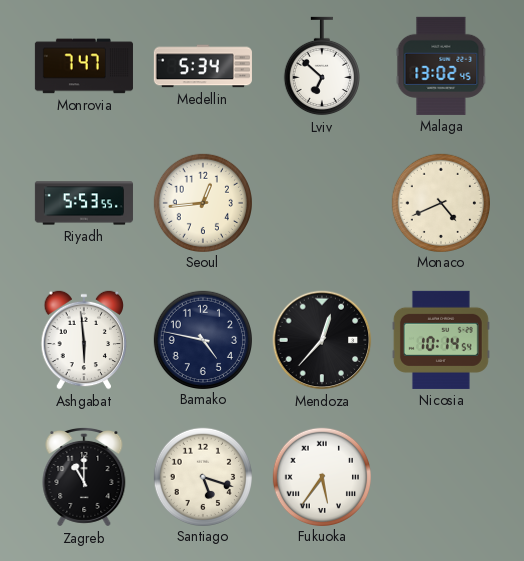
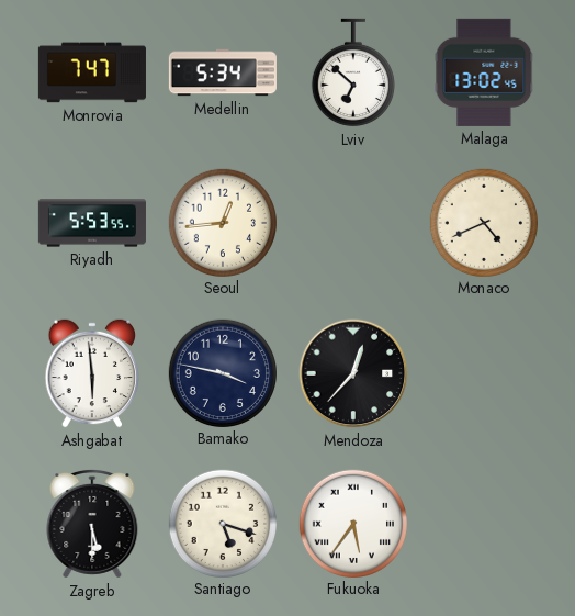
Bamako: 4:47 -> 3:47 (222, 372)
Nicosia: 10:14 -> none (441, 340)
Zagreb: 11:00 -> 5:30 (92, 524)
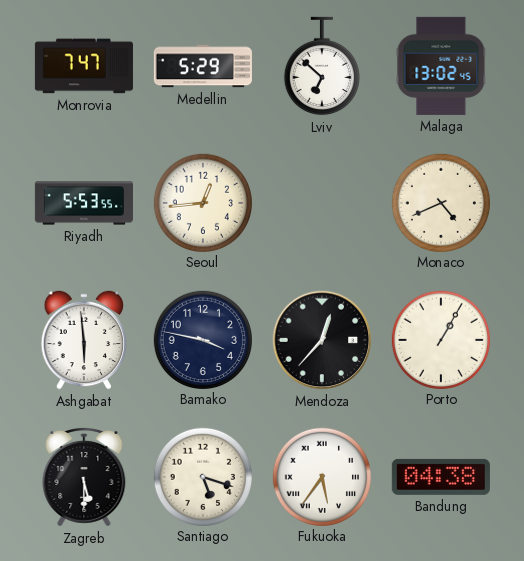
Medellin: 5:34 -> 5:29 (203, 66)
Porto: none -> 1:05 (440, 339)
Bandung: none -> 04:38 (441, 477)
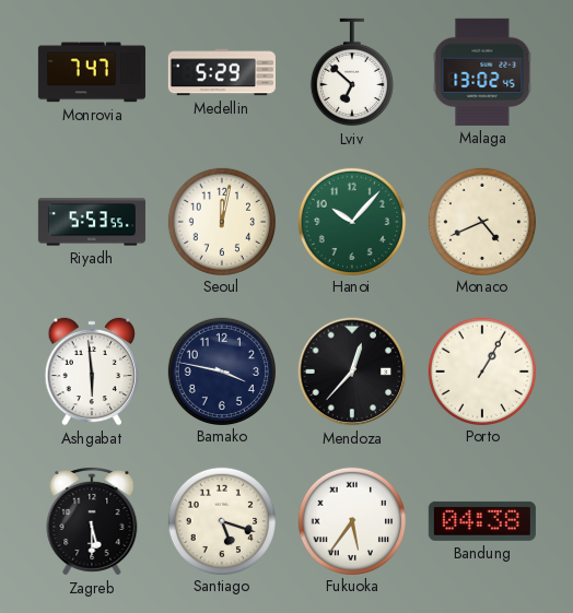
Seoul: 12:44 -> 12:02 (221, 221)
Hanoi: none -> 10:07 (351, 221)
